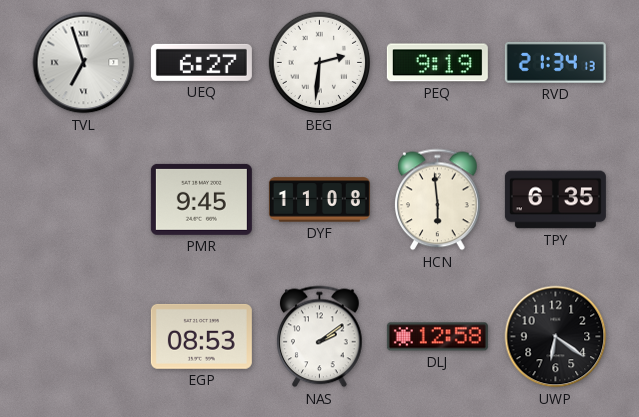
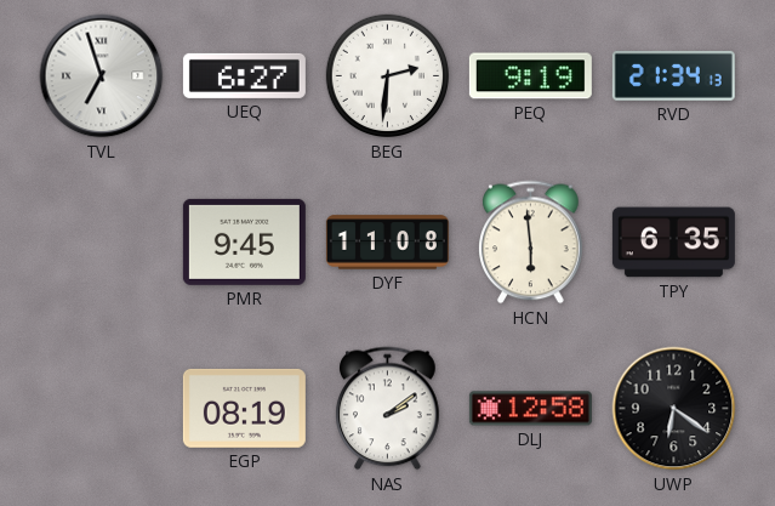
EGP: 08:53 -> 08:19 (244, 408)
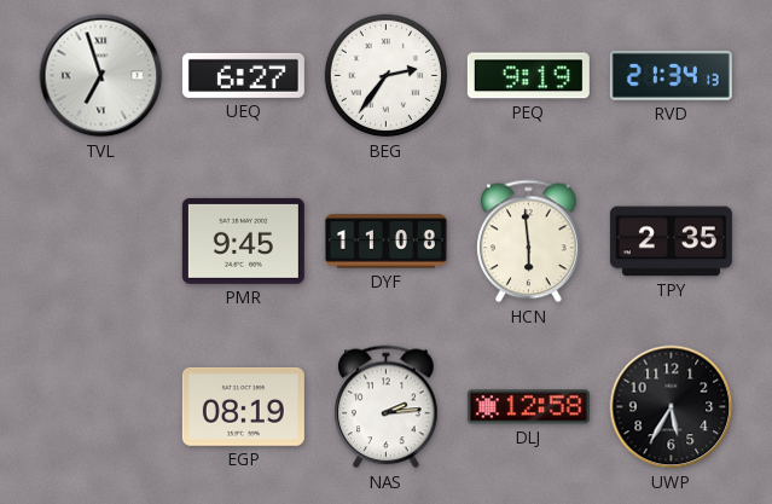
BEG: 2:31 -> 2:36 (387, 76)
TPY: 6:35 -> 2:35 (671, 242)
NAS: 2:09 -> 2:14 (387, 407)
UWP: 6:21 -> 5:35 (672, 407)
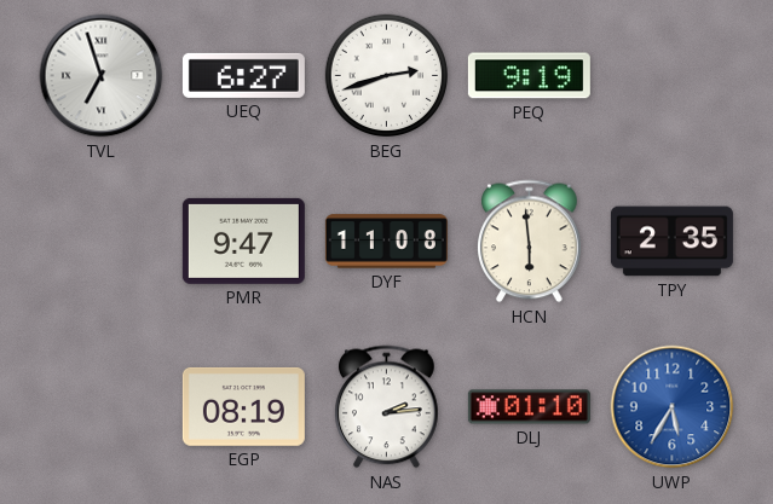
BEG: 2:36 -> 2:42 (387, 76)
RVD: 21:34 -> none (671, 75)
PMR: 9:45 -> 9:47 (243, 241)
DLJ: 12:58 -> 01:10 (529, 407)
UWP dial: black -> blue (673, 407)
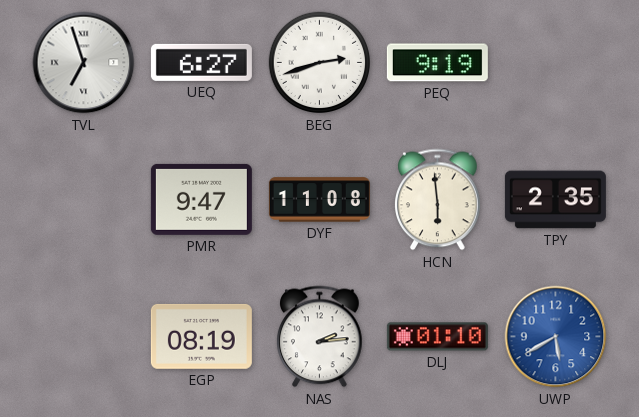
UWP: 5:35 -> 5:40 (556, 337)
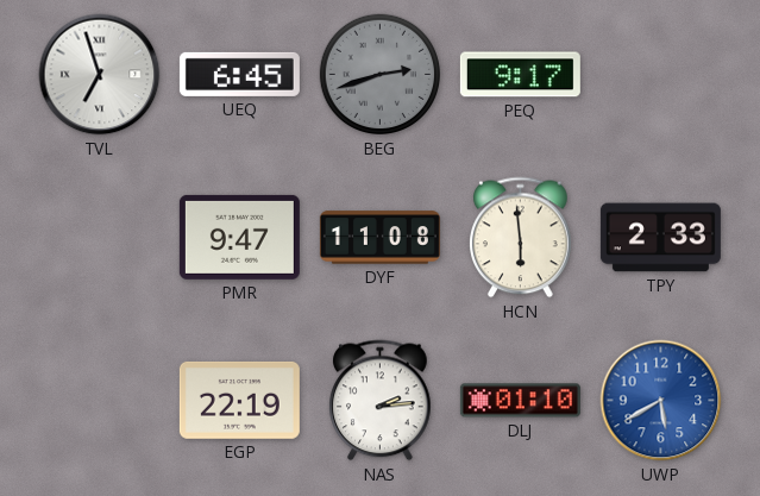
UEQ: 6:27 -> 6:45 (239, 74)
BEG dial: white -> grey (381, 75)
PEQ: 9:19 -> 9:17 (520, 75)
TPY: 2:35 -> 2:33 (660, 238)
EGP: 08:19 -> 22:19 (239, 400)
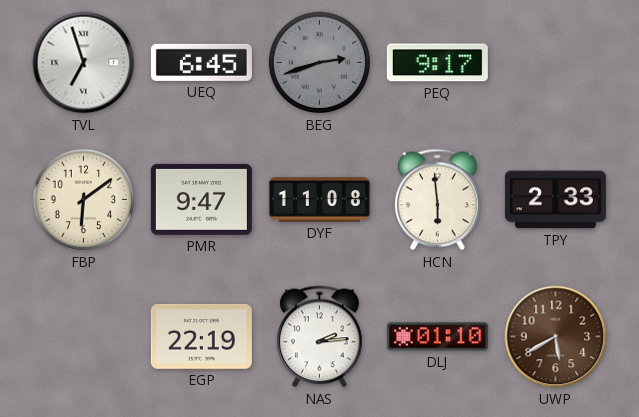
FBP: none -> 6:09 (84, 200)
UWP dial: blue -> brown (556, 337)
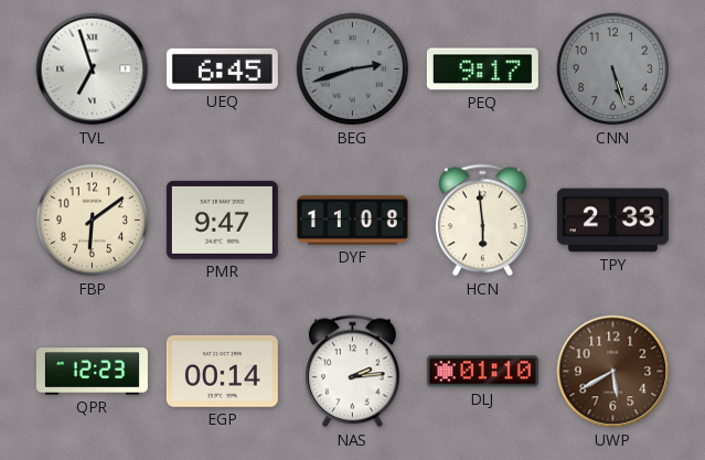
CNN: none -> 5:27 (613, 69)
QPR: none -> 12:23 (92, 372)
EGP: 22:19 -> 00:14 (222, 371)
